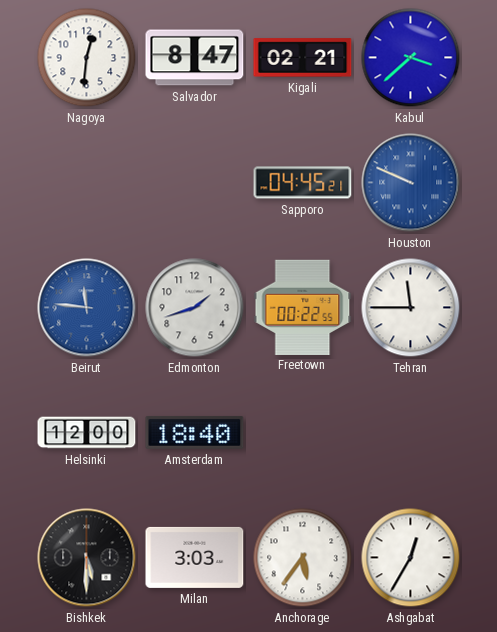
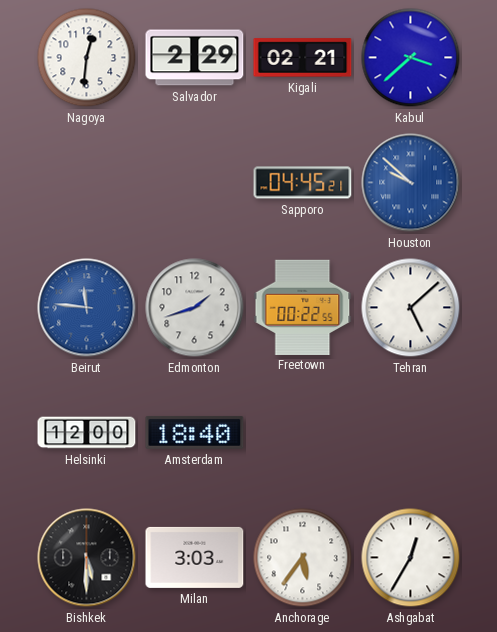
Salvador: 8:47 -> 2:29 (195, 58)
Houston: 9:49 -> 9:52 (411, 183)
Tehran: 11:45 -> 5:08 (411, 308)
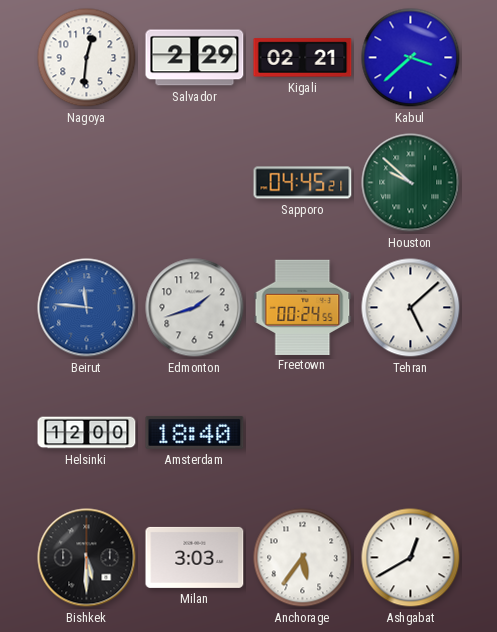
Houston dial: blue -> green (411, 183)
Freetown: 00:22 -> 00:24 (303, 307)
Ashgabat: 12:35 -> 12:40 (411, 558)
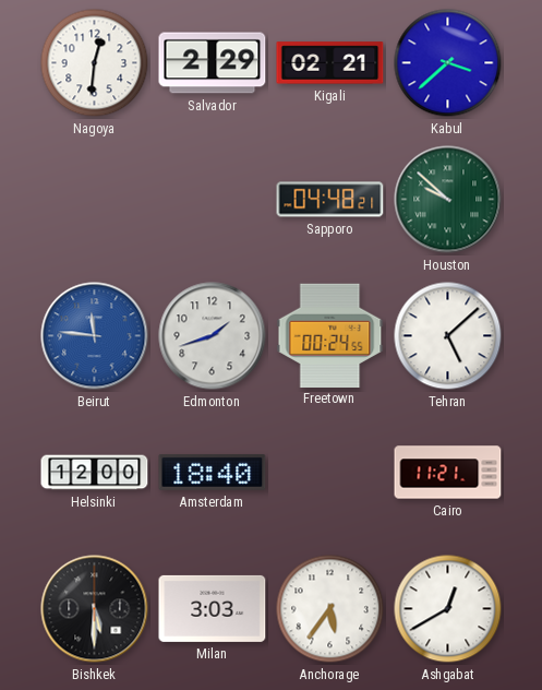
Sapporo: 04:45 -> 04:48 (330, 200)
Cairo: none -> 11:21 (448, 473)
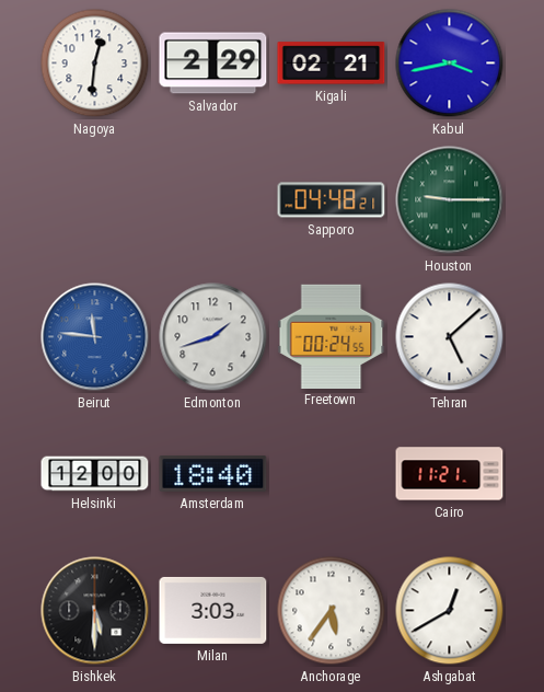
Kabul: 3:38 -> 3:43 (450, 64)
Houston: 9:52 -> 9:15 (450, 200)
